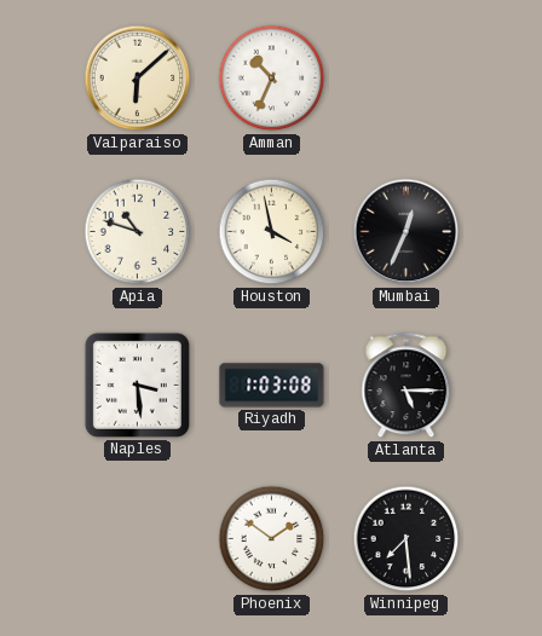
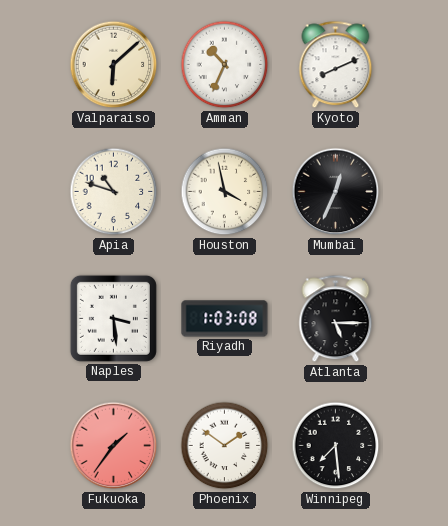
Kyoto: none -> 8:11 (336, 65)
Fukuoka: none -> 1:36 (114, 446)
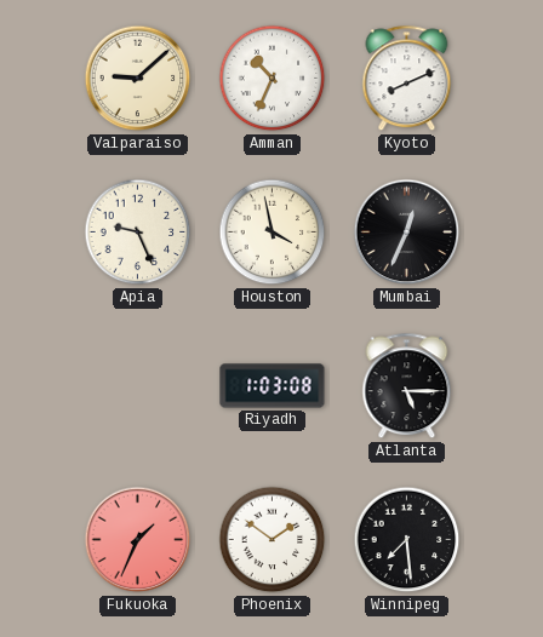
Valparaiso: 6:08 -> 9:08 (138, 79)
Apia: 10:48 -> 9:26 (138, 233)
Naples: 3:29 -> none (113, 318)
Fukuoka: 1:36 -> 1:34 (138, 540)
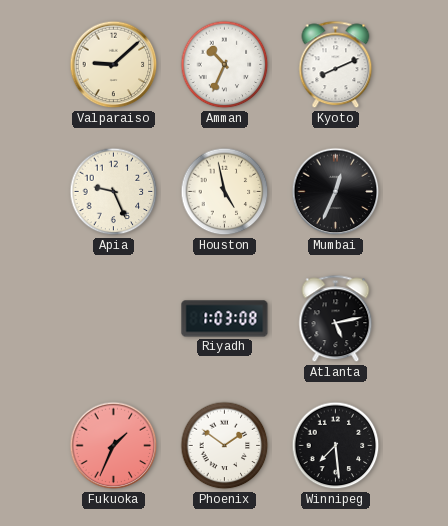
Houston: 3:58 -> 4:58 (225, 192)
Atlanta: 5:15 -> 5:13 (336, 319)
